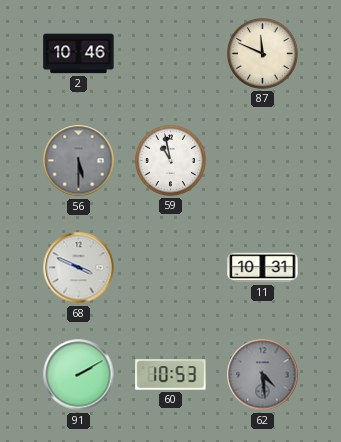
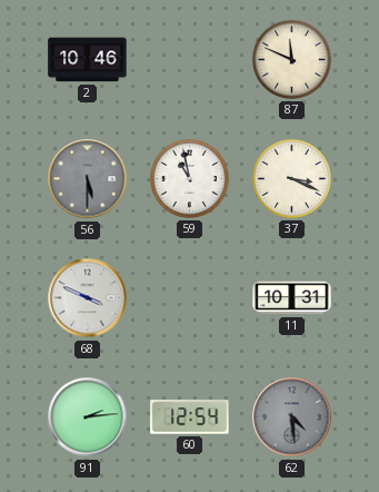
37: none -> 3:19 (292, 179)
91: 2:10 -> 2:14 (88, 417)
60: 10:53 -> 12:54 (190, 417)
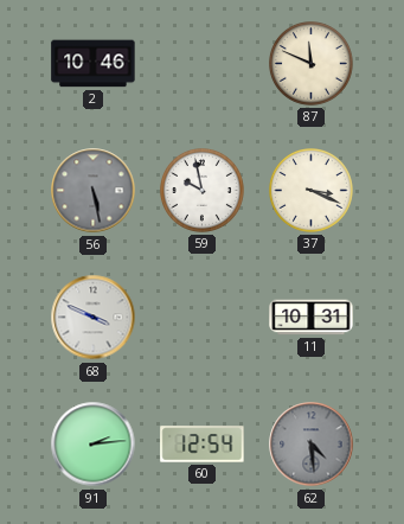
56: 5:30 -> 5:28 (94, 191)
59: 10:58 -> 9:58 (203, 191)
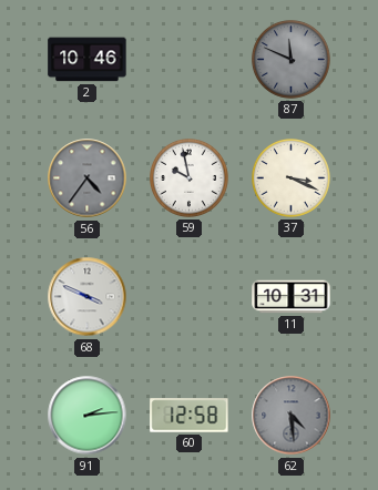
87 dial: cream -> grey (292, 60)
56: 5:28 -> 4:36 (88, 178)
60: 12:54 -> 12:58 (190, 416)
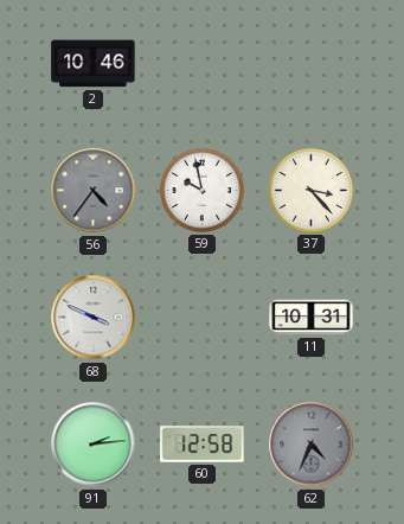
87: 11:49 -> none (292, 60)
37: 3:19 -> 3:23 (312, 191)
62: 4:29 -> 4:34 (312, 445)
